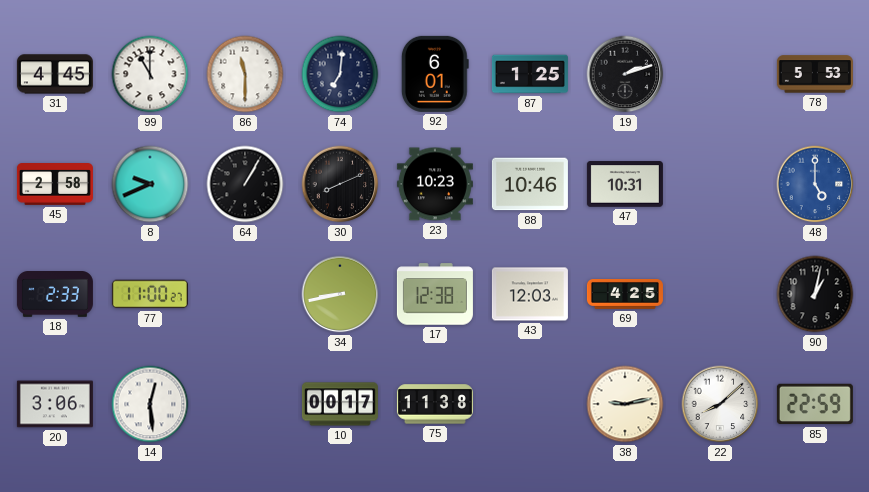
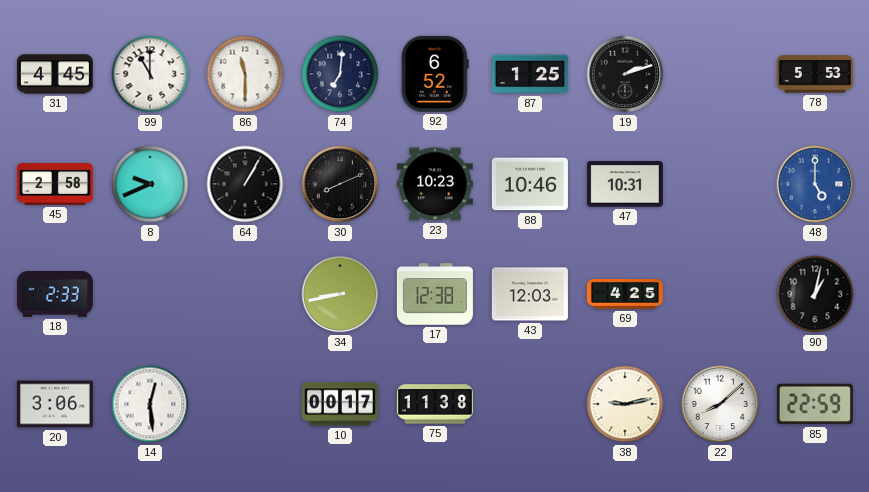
92: 6:01 -> 6:52 (435, 74)
77: 11:00 -> none (150, 294)
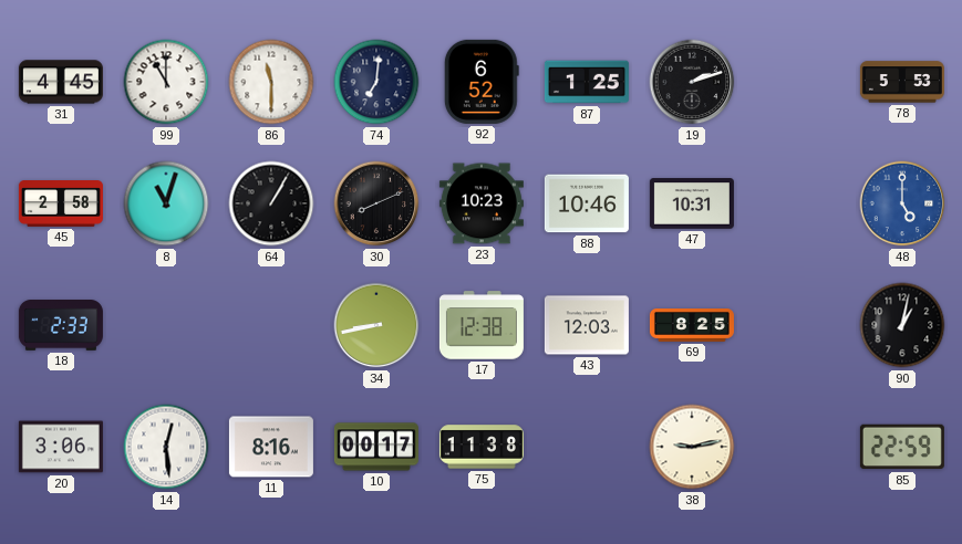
8: 9:41 -> 11:03 (166, 203)
69: 4:25 -> 8:25 (692, 326)
11: none -> 8:16 (271, 447)
22: 8:08 -> none (720, 404)
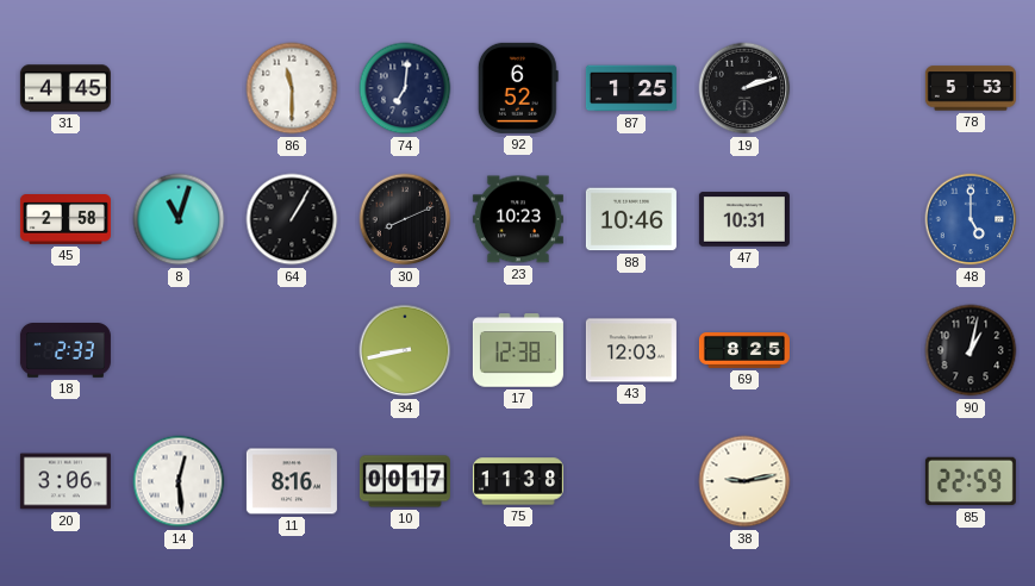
99: 11:00 -> none (166, 82)
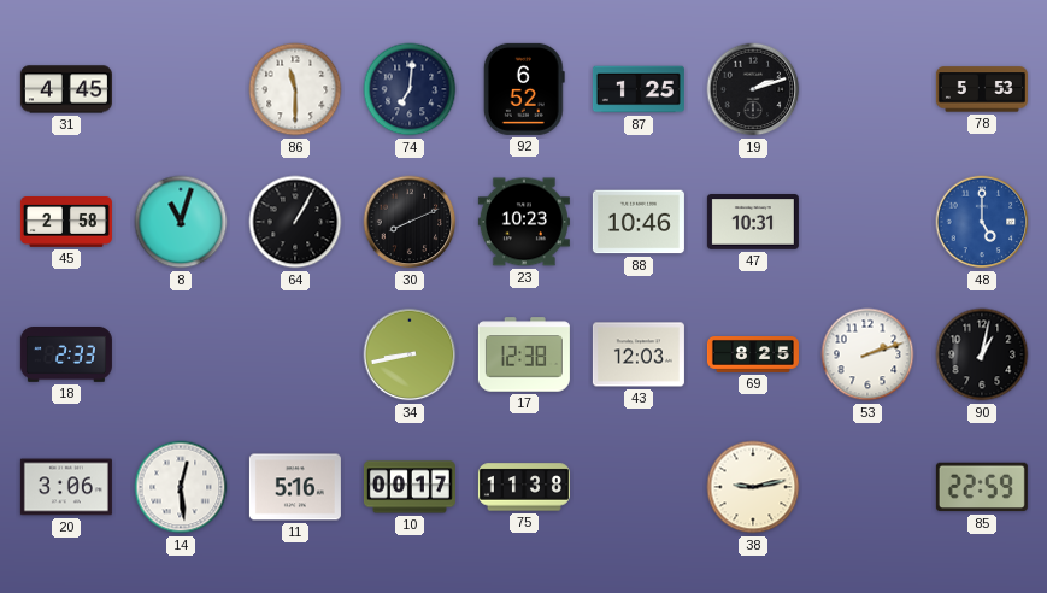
53: none -> 2:12 (867, 354)
11: 8:16 -> 5:16 (295, 487)
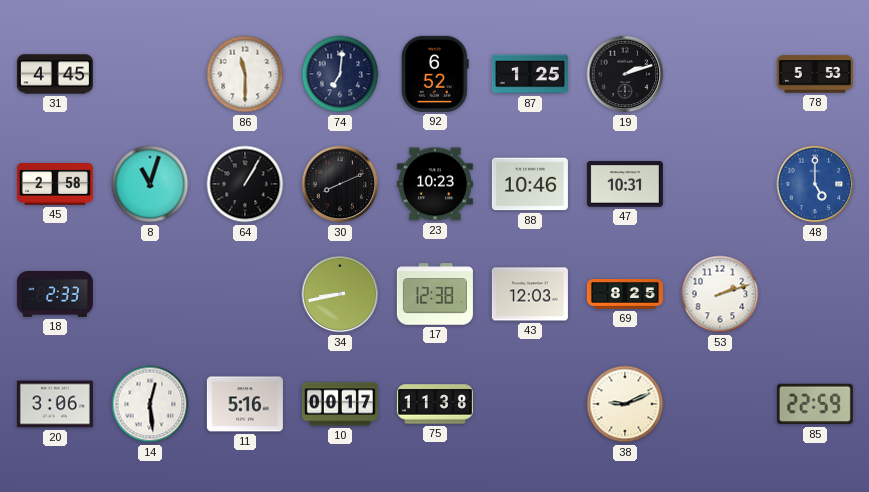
90: 1:02 -> none (982, 354)
38: 9:13 -> 9:11 (625, 404)
